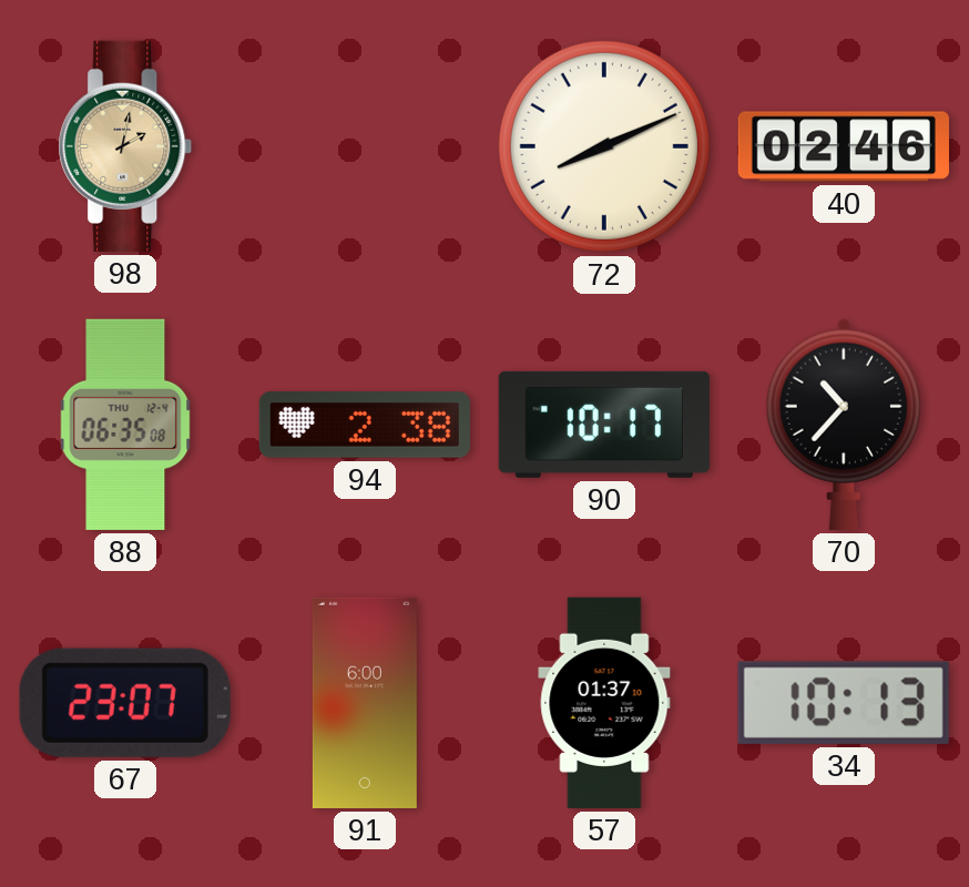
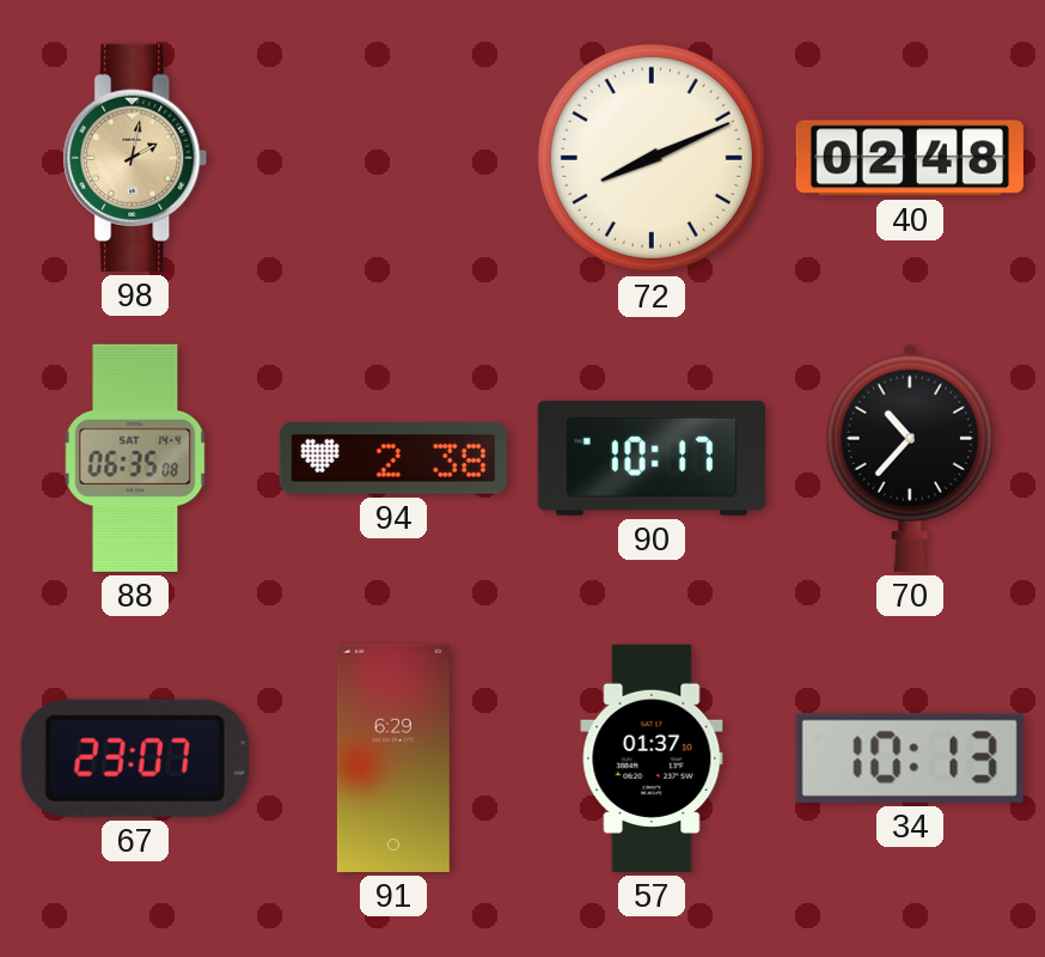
40: 02:46 -> 02:48 (910, 158)
88 date: THU 12-4 -> SAT 14-4 (135, 458)
91: 6:00 -> 6:29 (393, 758)
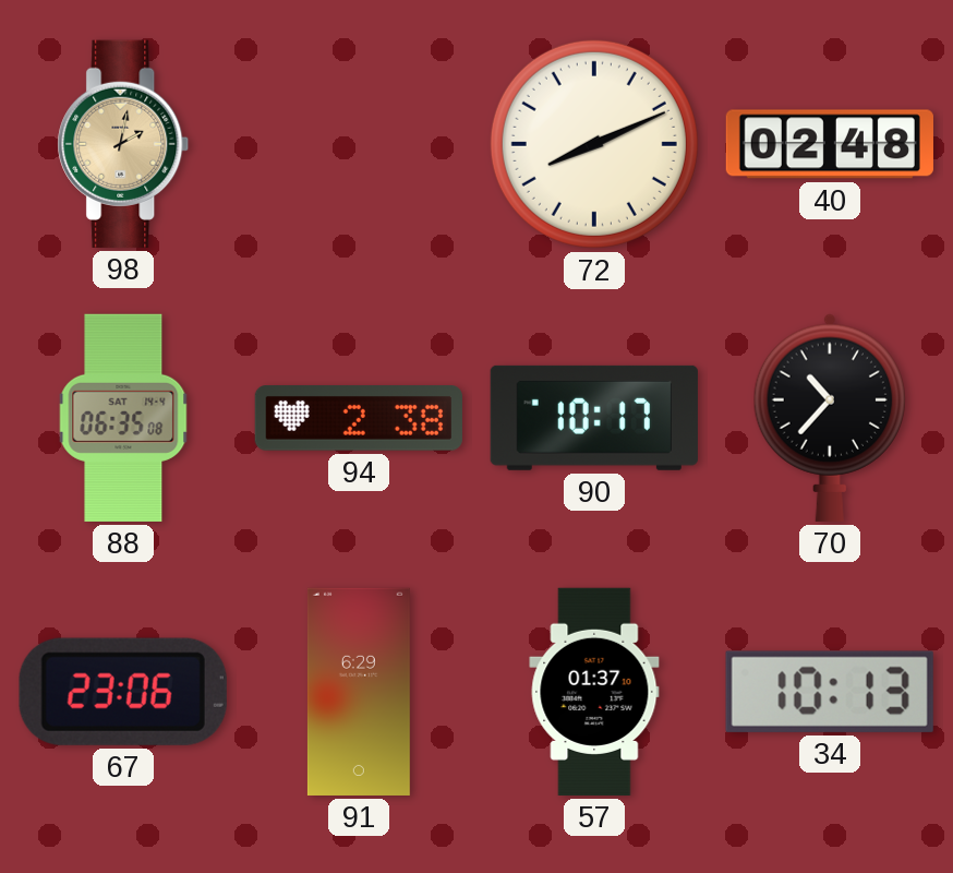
67: 23:07 -> 23:06 (123, 692)
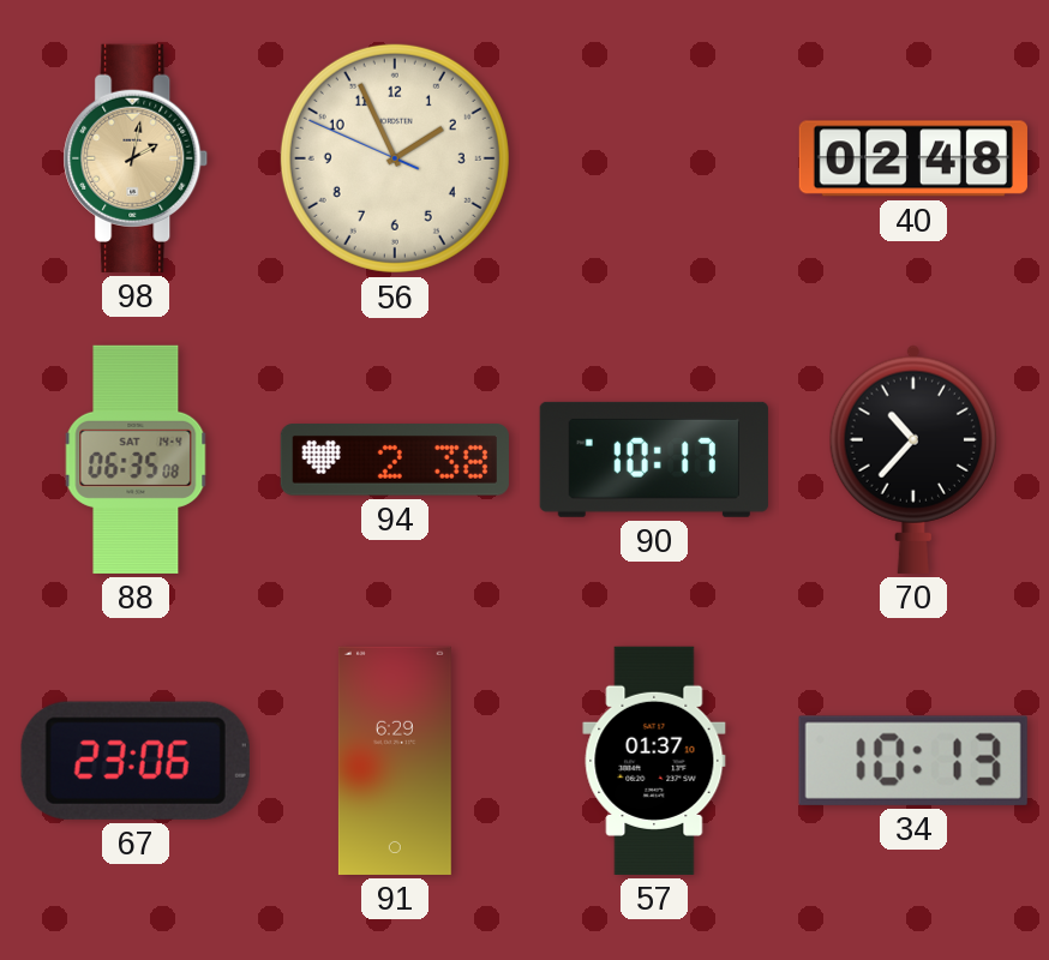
56: none -> 1:55 (395, 158)
72: 8:11 -> none (594, 144)
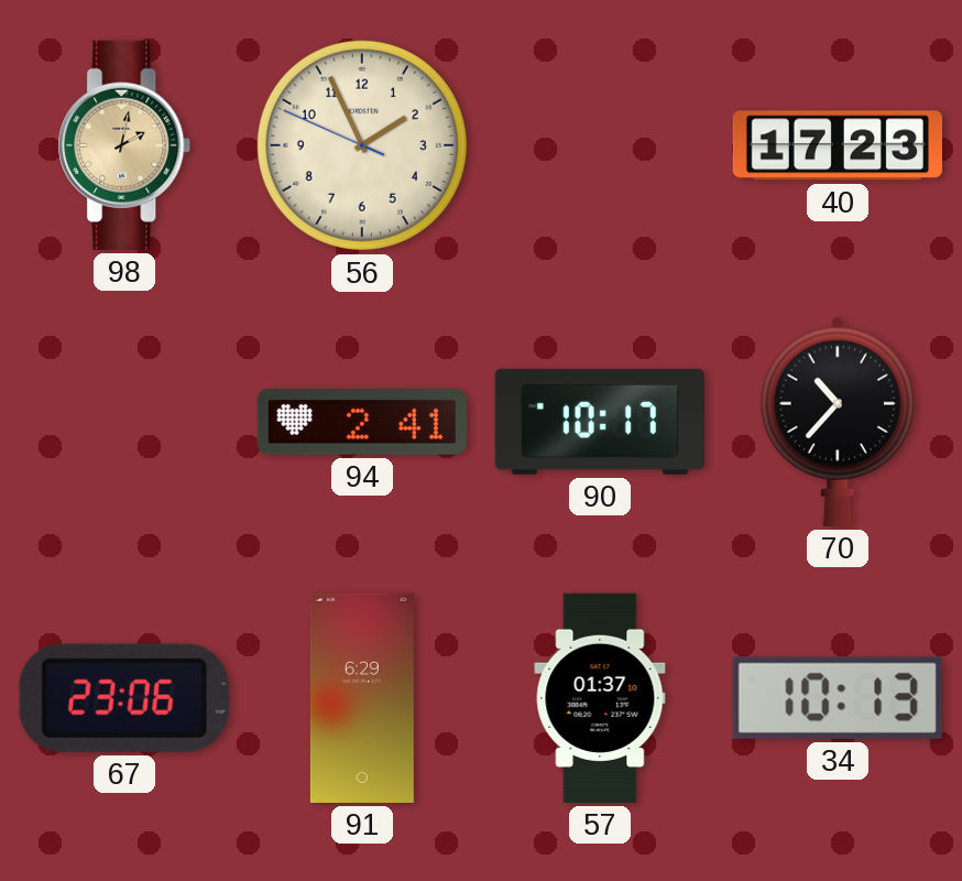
40: 02:48 -> 17:23 (838, 145)
88: 06:35 -> none (136, 460)
94: 2:38 -> 2:41 (362, 422)
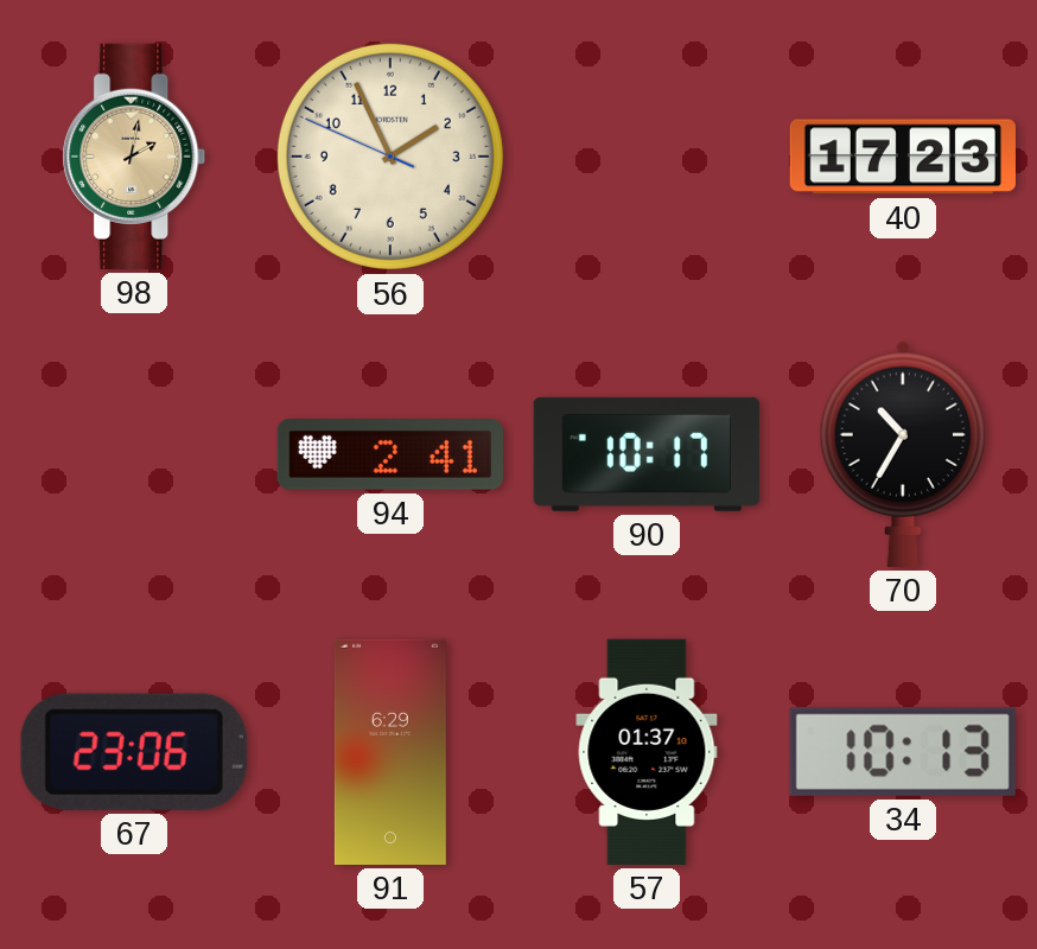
70: 10:37 -> 10:35 (902, 454)
